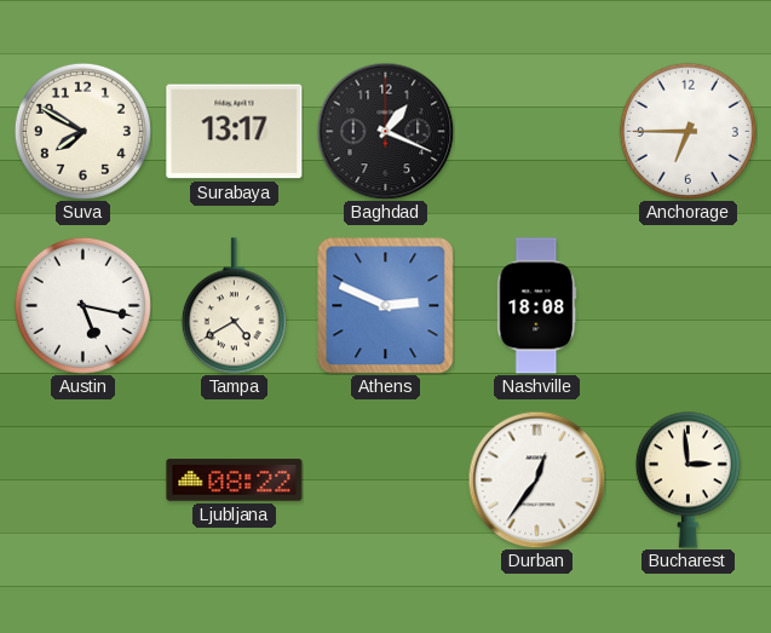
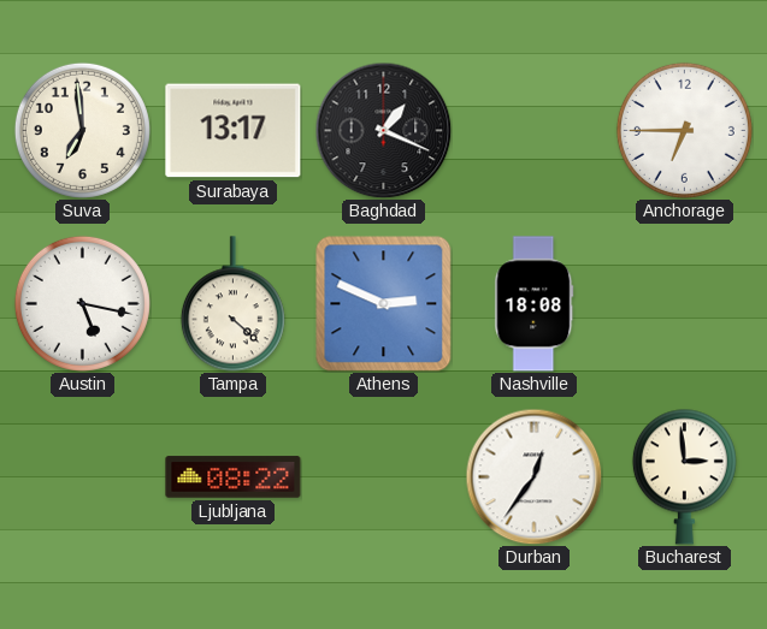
Suva: 7:50 -> 6:59 (82, 130)
Tampa: 4:40 -> 4:22 (232, 304)
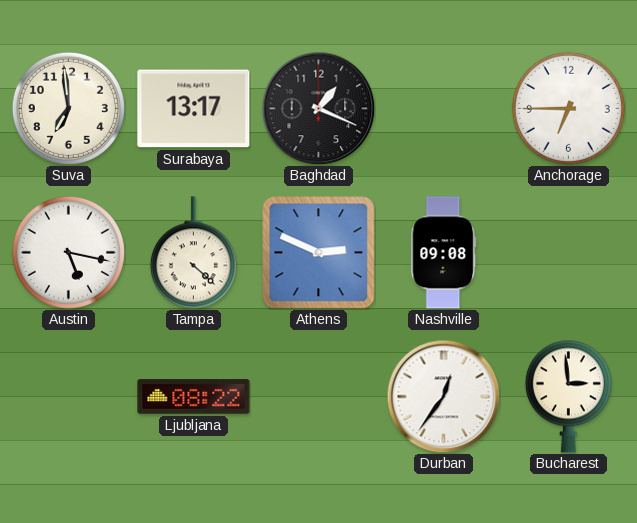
Nashville: 18:08 -> 09:08 (444, 253)
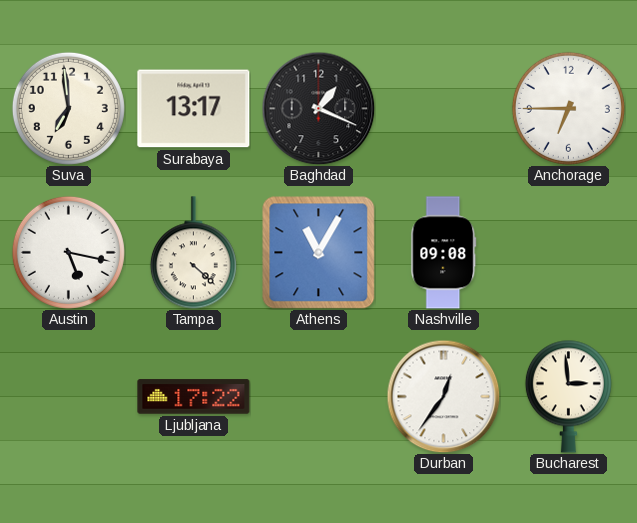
Athens: 2:49 -> 11:05 (318, 253)
Ljubljana: 08:22 -> 17:22 (194, 397)
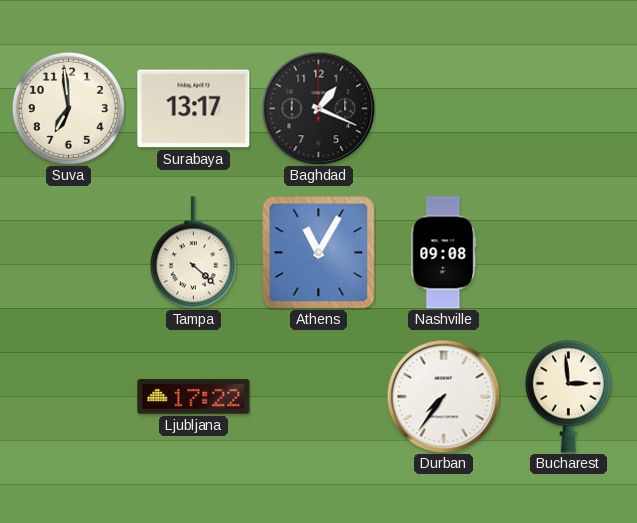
Anchorage: 6:45 -> none (568, 108)
Austin: 5:17 -> none (68, 252)
Durban: 12:36 -> 7:36 (443, 396)
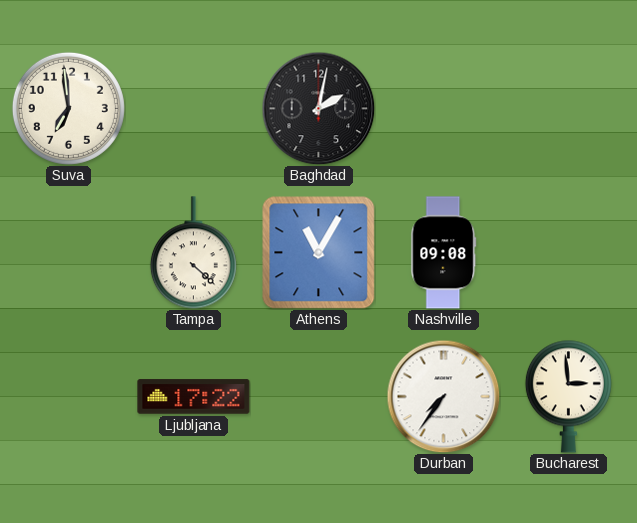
Surabaya: 13:17 -> none (194, 109)
Baghdad: 1:19 -> 2:02 (318, 108)
